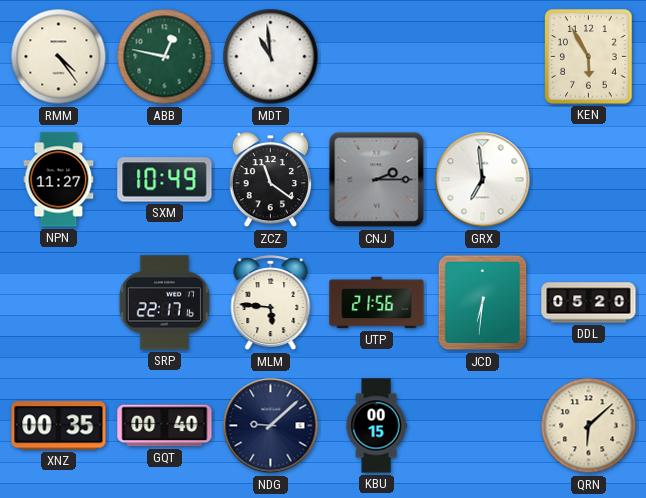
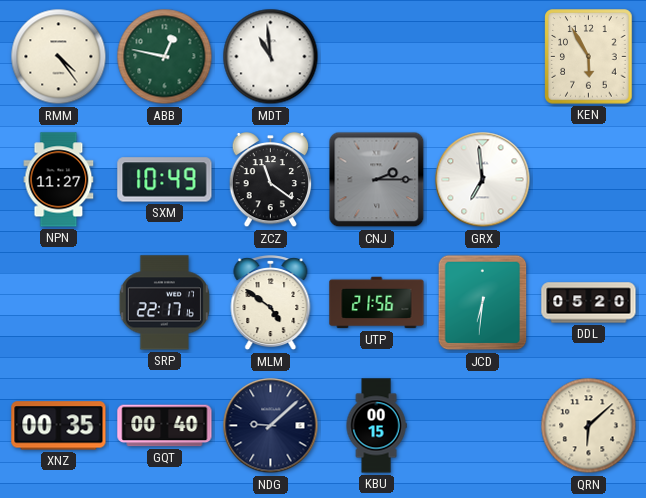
MLM: 5:46 -> 4:51 (271, 303)
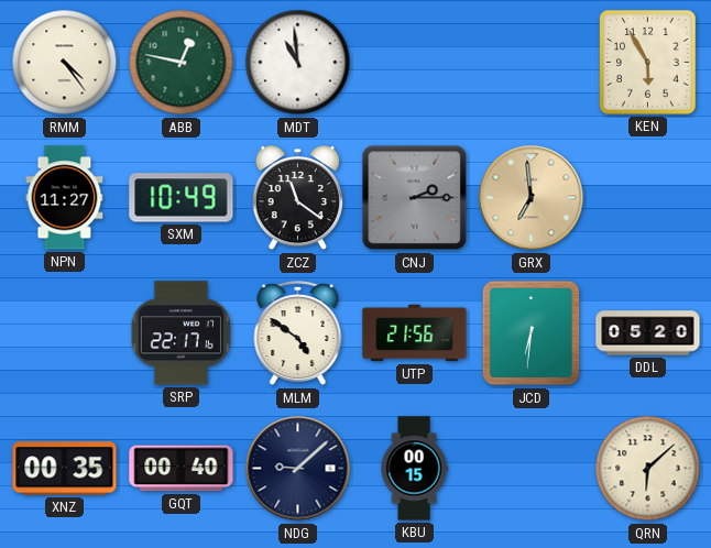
GRX dial: white -> champagne (532, 198)
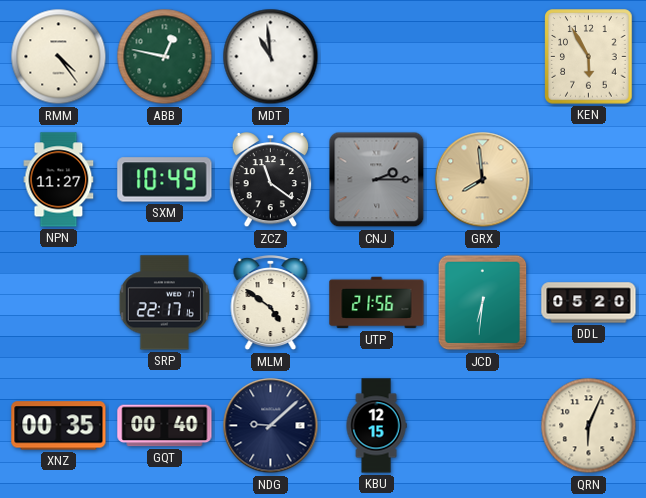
GRX: 6:59 -> 7:59 (483, 180)
KBU: 00:15 -> 12:15 (376, 426)
QRN: 6:08 -> 6:04 (589, 426)
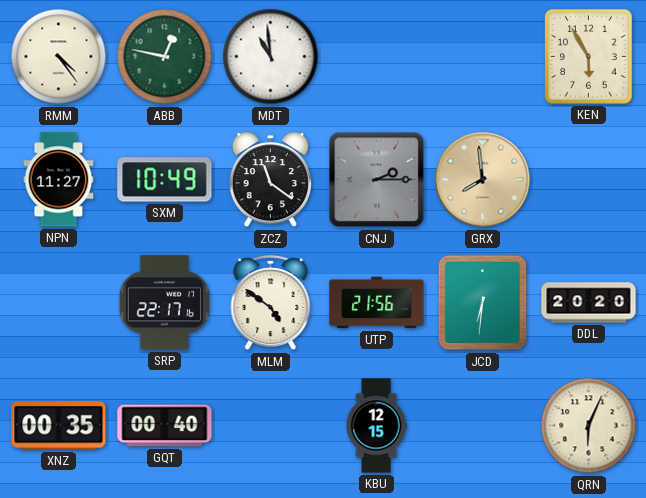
DDL: 05:20 -> 20:20 (589, 303)
NDG: 9:08 -> none (271, 426)
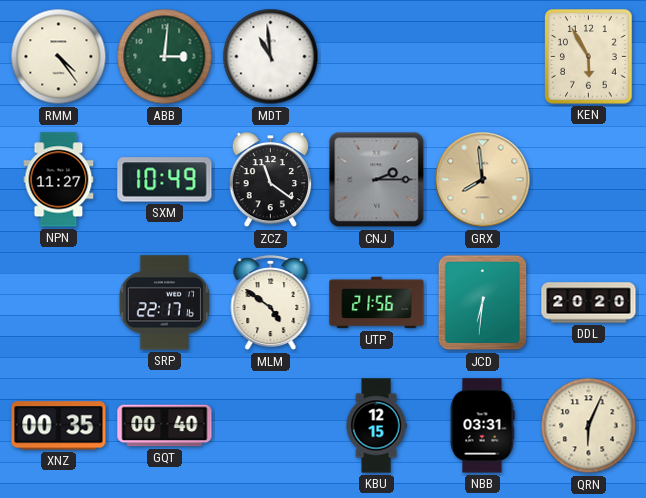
ABB: 12:47 -> 3:01 (165, 57)
NBB: none -> 03:31 (482, 426)
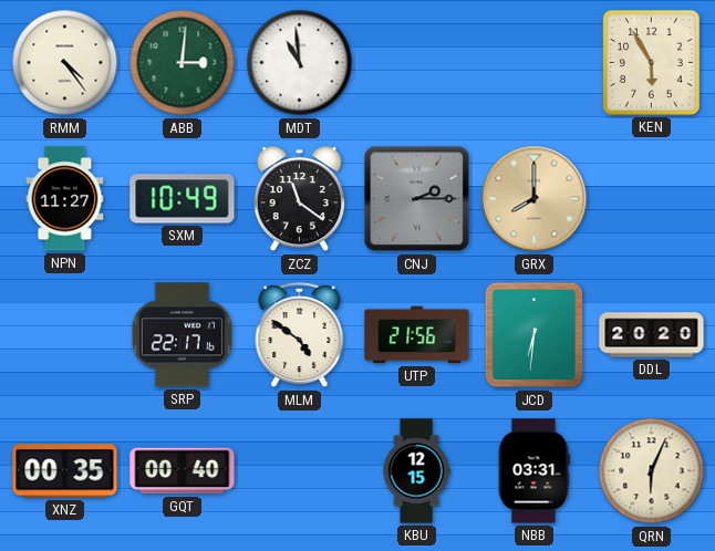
GRX: 7:59 -> 8:00 (535, 199)
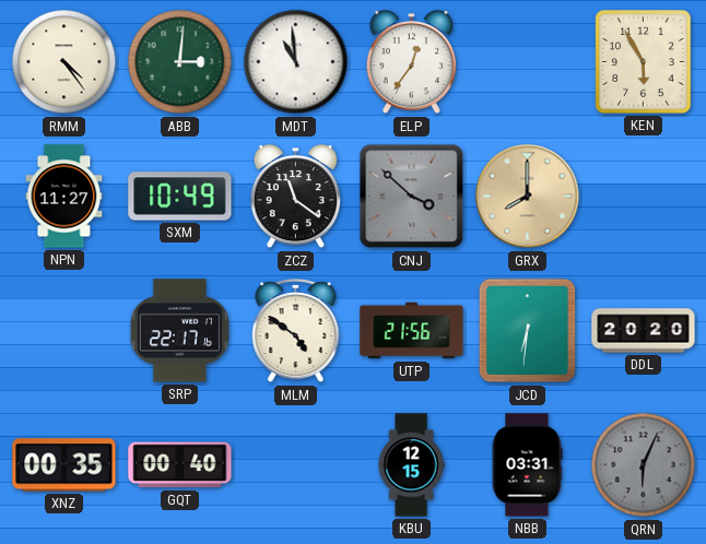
ELP: none -> 12:36 (412, 63)
CNJ: 2:15 -> 3:52 (412, 197)
QRN dial: cream -> grey (644, 465)
